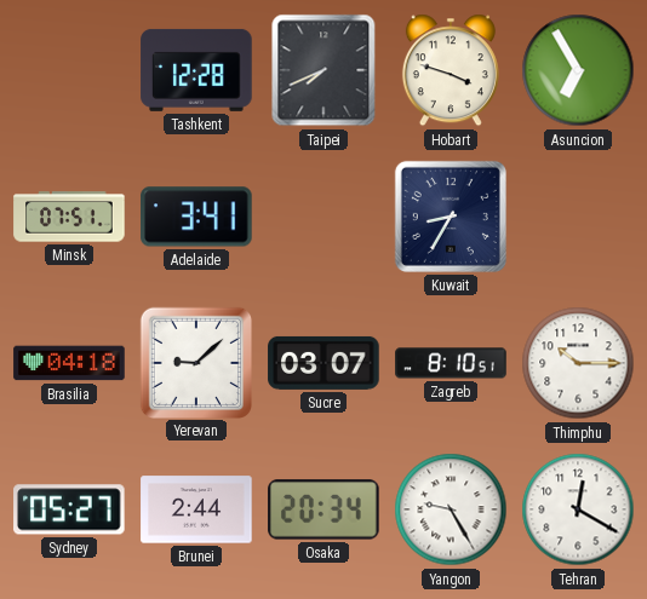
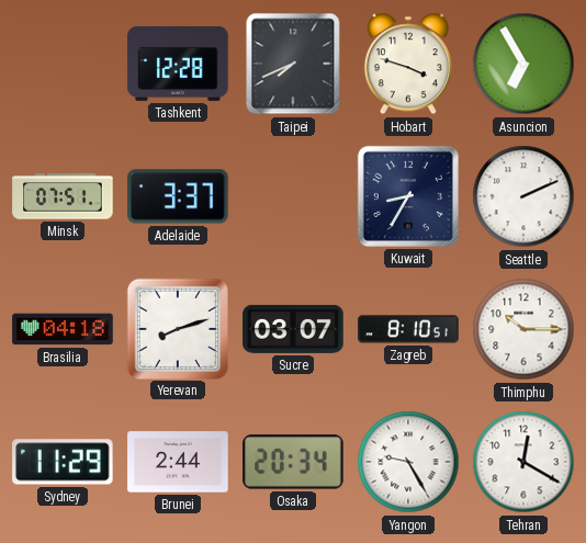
Adelaide: 3:41 -> 3:37 (178, 196)
Seattle: none -> 2:11 (523, 196)
Yerevan: 9:08 -> 8:12 (177, 328)
Sydney: 05:27 -> 11:29 (63, 462)
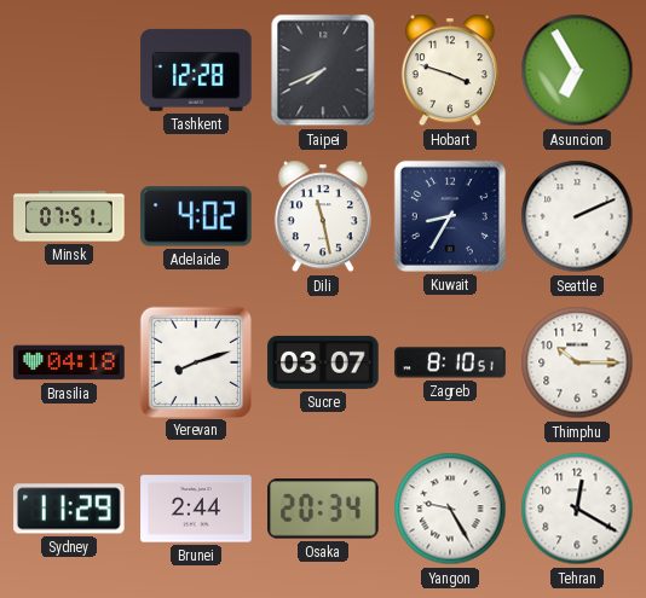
Adelaide: 3:37 -> 4:02 (196, 216)
Dili: none -> 11:28 (323, 216)
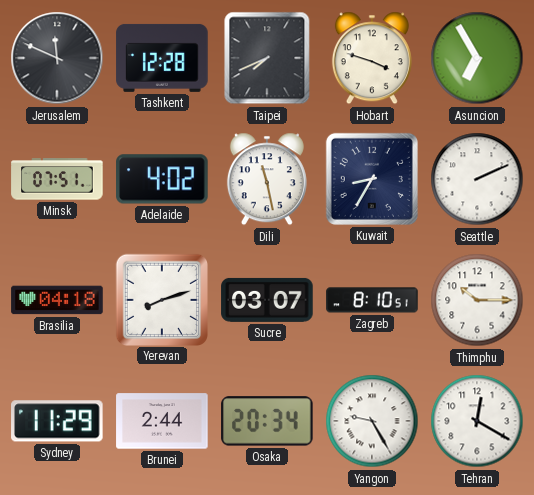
Jerusalem: none -> 11:49 (57, 58)
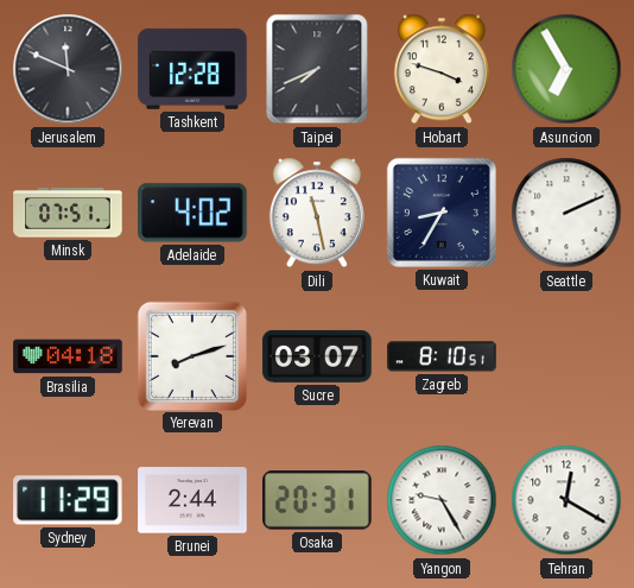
Thimphu: 10:15 -> none (477, 300)
Osaka: 20:34 -> 20:31 (317, 500)
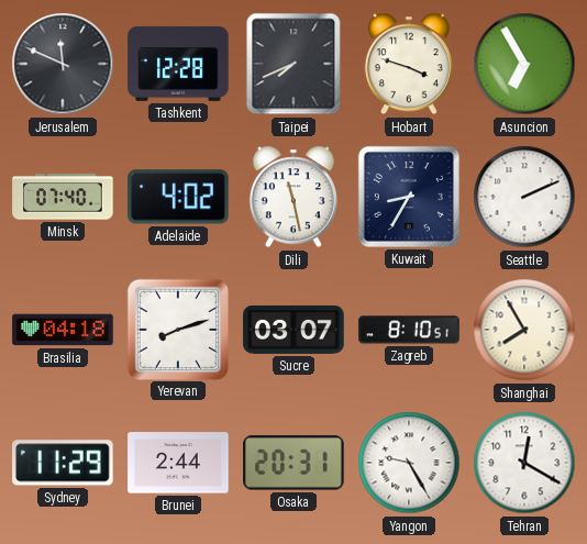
Minsk: 07:51 -> 07:40 (63, 197)
Shanghai: none -> 7:55 (524, 330)
